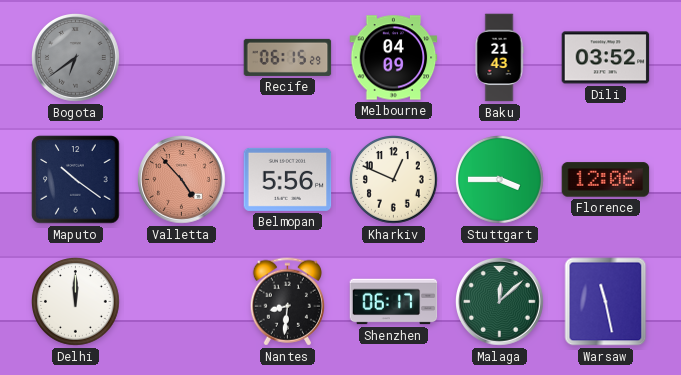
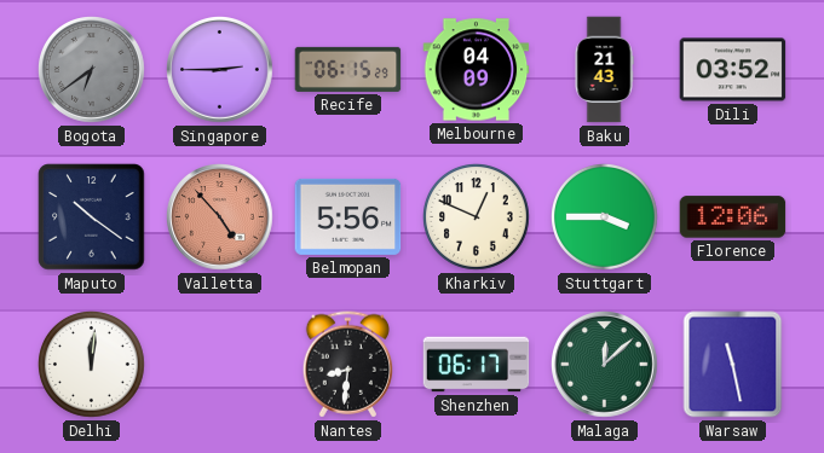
Singapore: none -> 2:45 (220, 70)
Delhi: 12:00 -> 12:01 (92, 365)
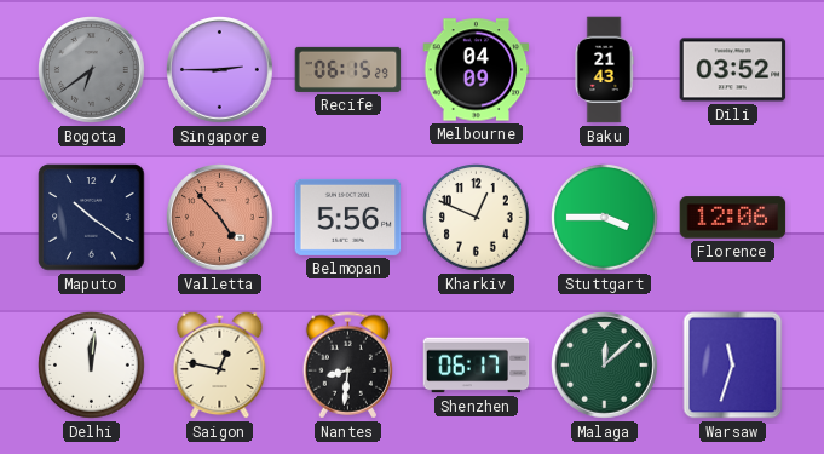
Saigon: none -> 12:47 (220, 364)
Warsaw: 11:28 -> 11:33 (733, 366)
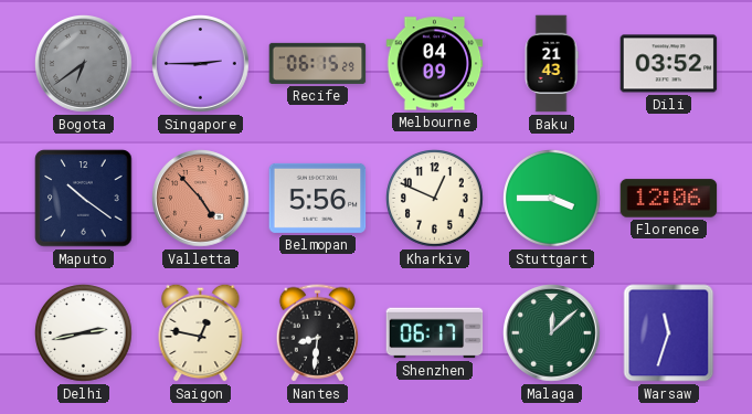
Delhi: 12:01 -> 2:43 (84, 333)
